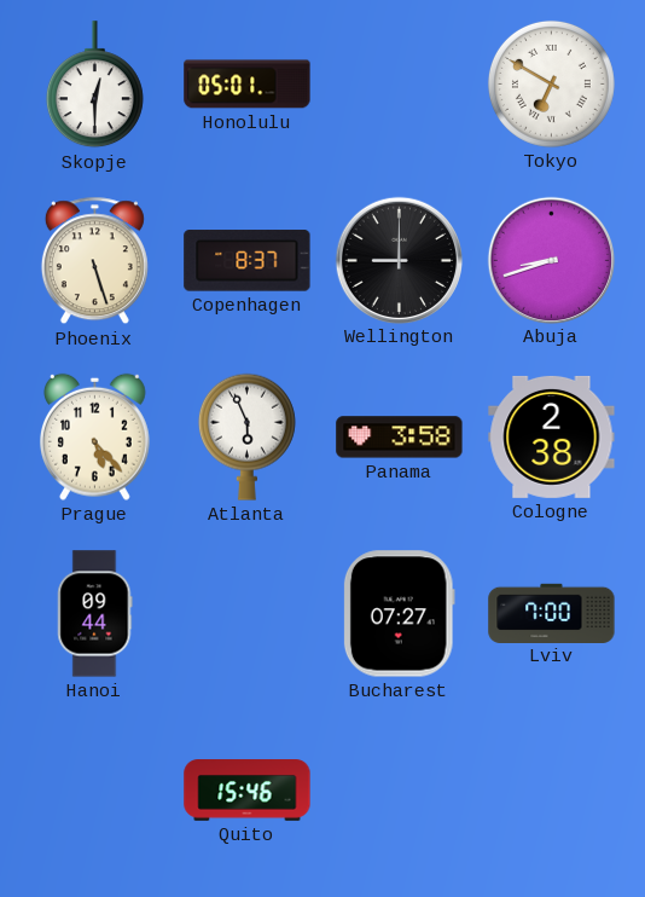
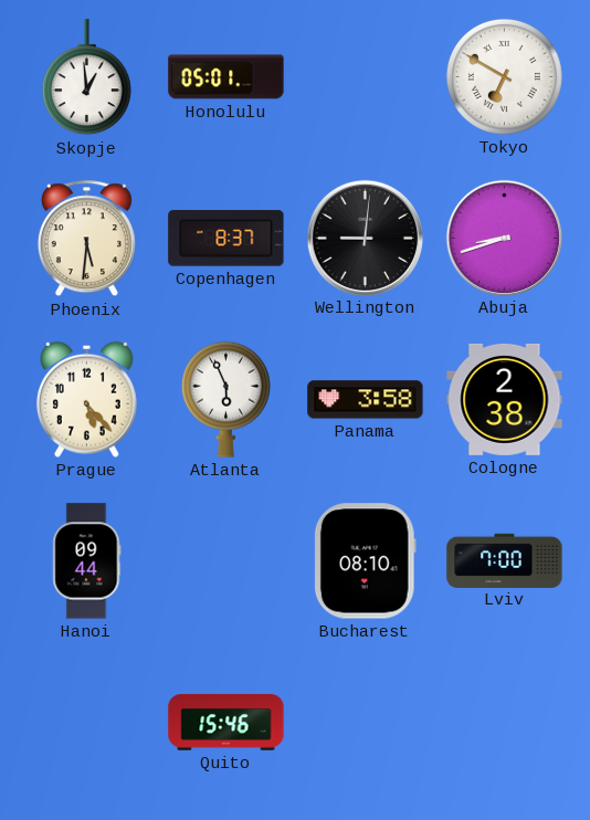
Skopje: 12:30 -> 12:59 (86, 77)
Phoenix: 5:27 -> 5:31 (86, 239)
Wellington: 9:00 -> 9:01 (365, 238)
Bucharest: 07:27 -> 08:10 (365, 561)
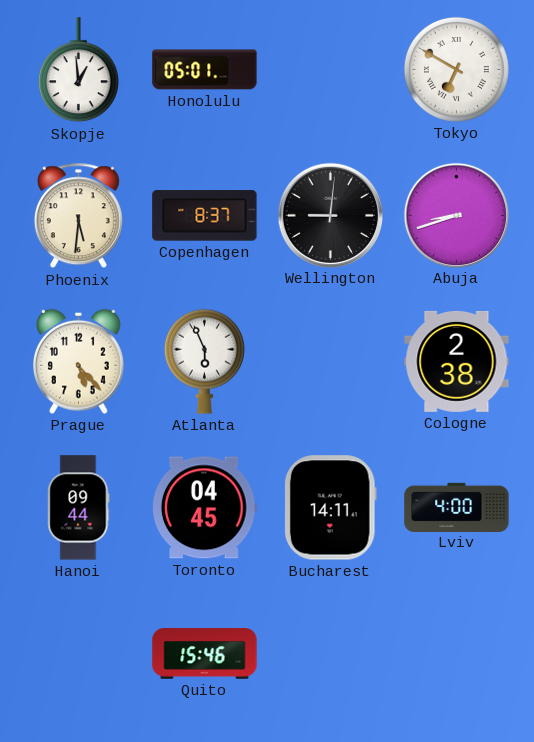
Panama: 3:58 -> none (366, 400)
Toronto: none -> 04:45 (205, 508)
Bucharest: 08:10 -> 14:11 (330, 508)
Lviv: 7:00 -> 4:00 (457, 507)
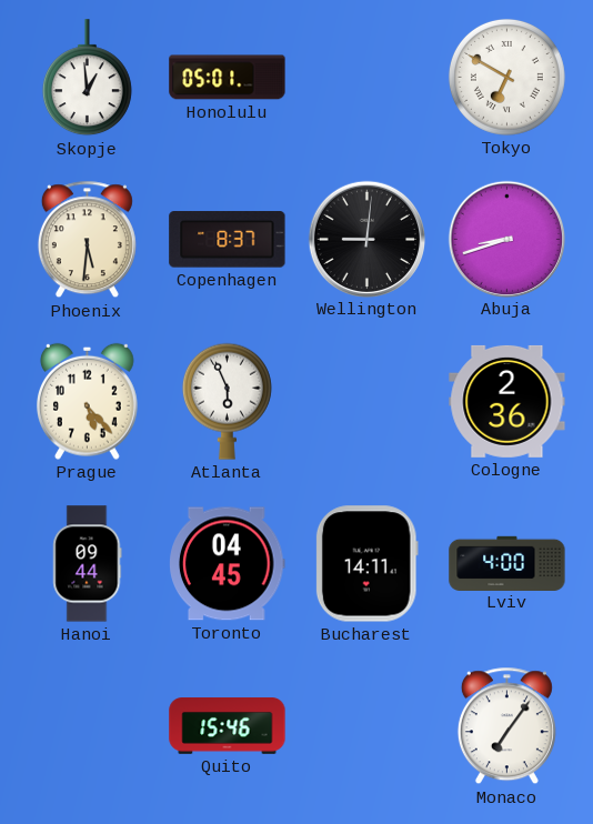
Cologne: 2:38 -> 2:36 (507, 401)
Monaco: none -> 7:06 (506, 726)
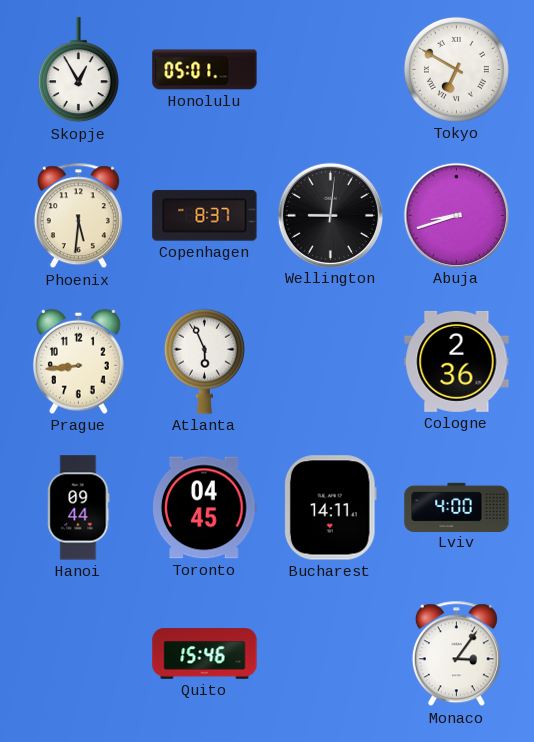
Skopje: 12:59 -> 12:55 (78, 70)
Prague: 5:23 -> 8:44 (78, 361)
Monaco: 7:06 -> 3:06 (456, 654)
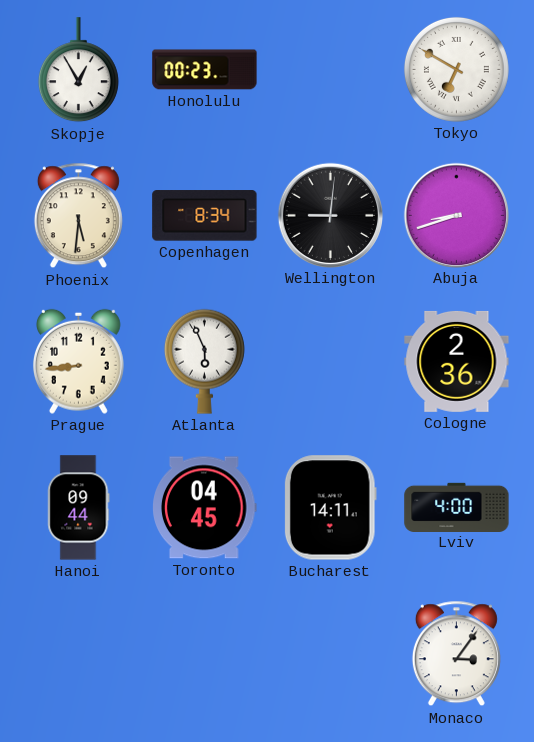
Honolulu: 05:01 -> 00:23 (205, 70)
Copenhagen: 8:37 -> 8:34 (205, 216)
Quito: 15:46 -> none (205, 654)
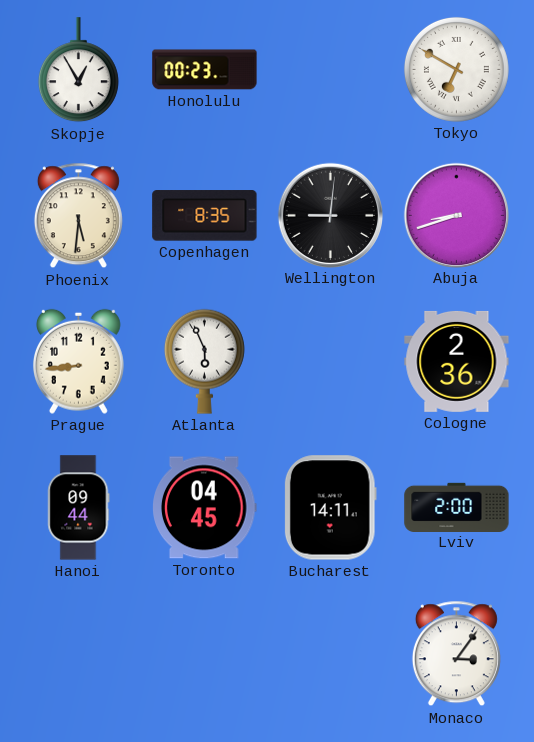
Copenhagen: 8:34 -> 8:35 (205, 216)
Lviv: 4:00 -> 2:00 (457, 507)
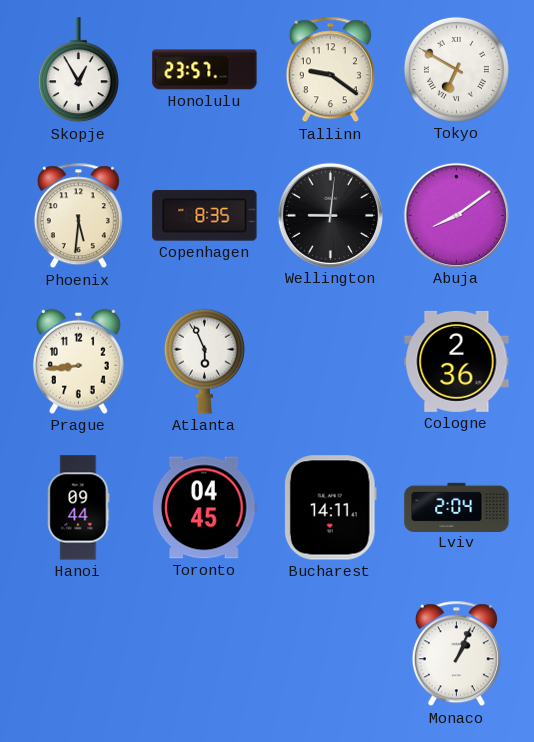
Honolulu: 00:23 -> 23:57 (205, 70)
Tallinn: none -> 9:21 (330, 70)
Abuja: 8:42 -> 8:09 (456, 215)
Lviv: 2:00 -> 2:04 (457, 507)
Monaco: 3:06 -> 1:04 (456, 654)
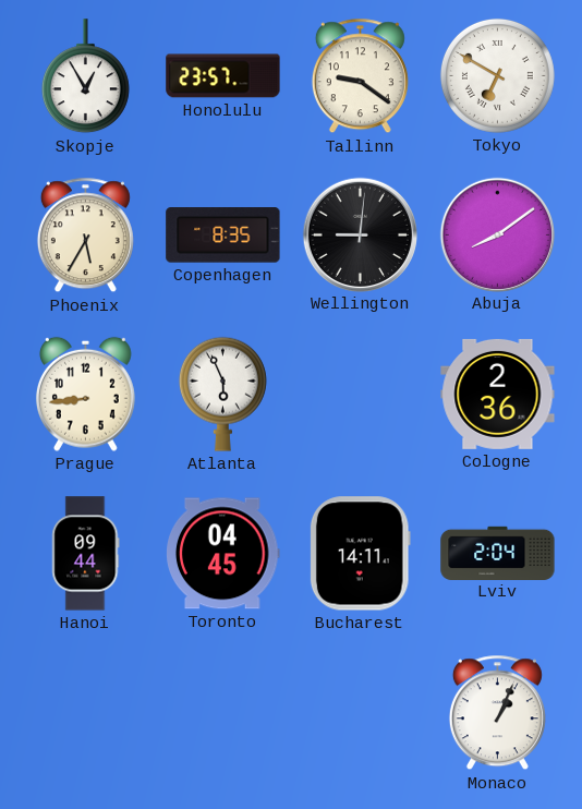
Phoenix: 5:31 -> 5:35 (85, 236)
